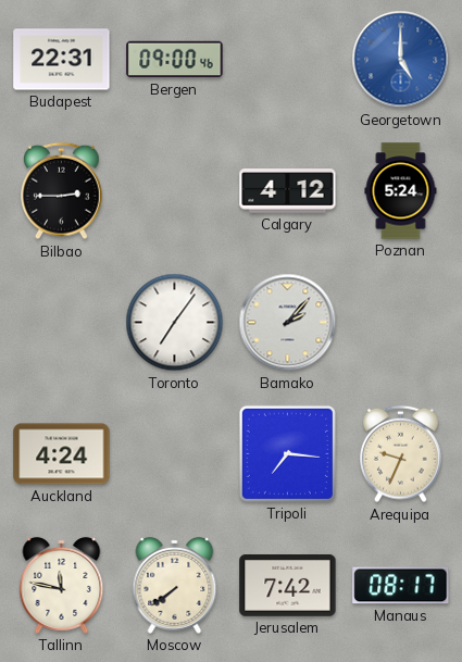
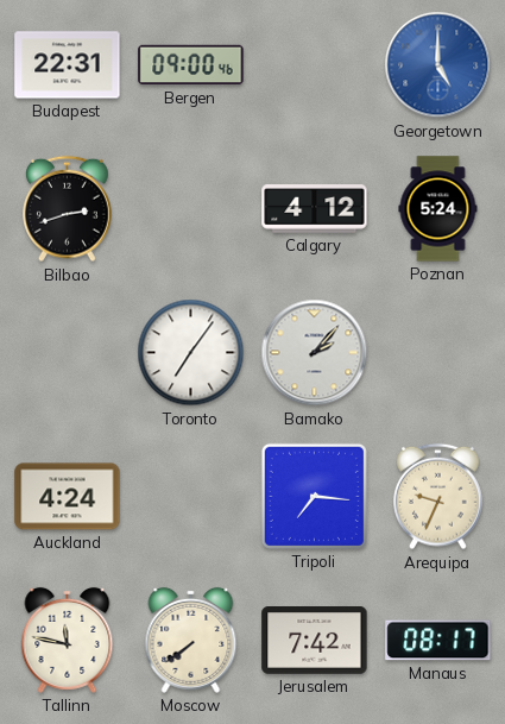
Bilbao: 2:45 -> 2:42 (68, 209)
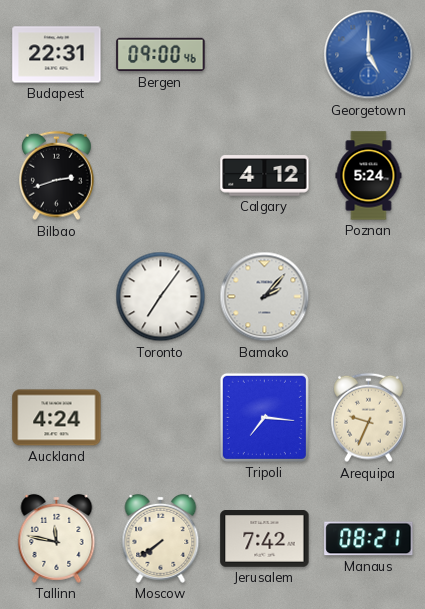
Manaus: 08:17 -> 08:21 (369, 539)
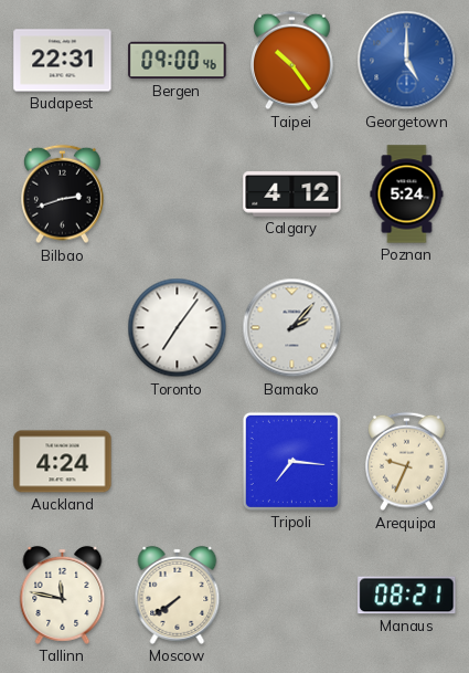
Taipei: none -> 10:24 (292, 61)
Jerusalem: 7:42 -> none (265, 539)
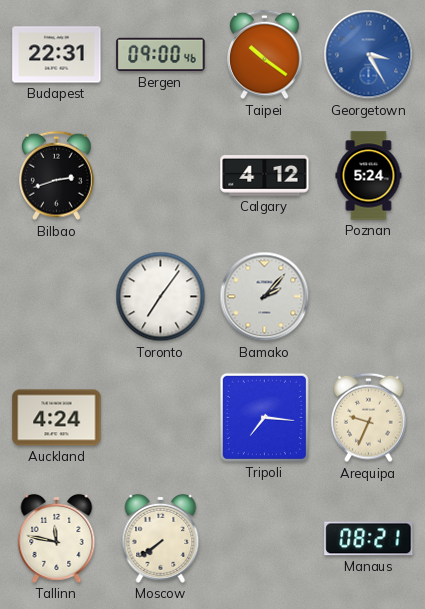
Taipei: 10:24 -> 10:21 (265, 55)
Georgetown: 5:00 -> 3:25 (369, 55)
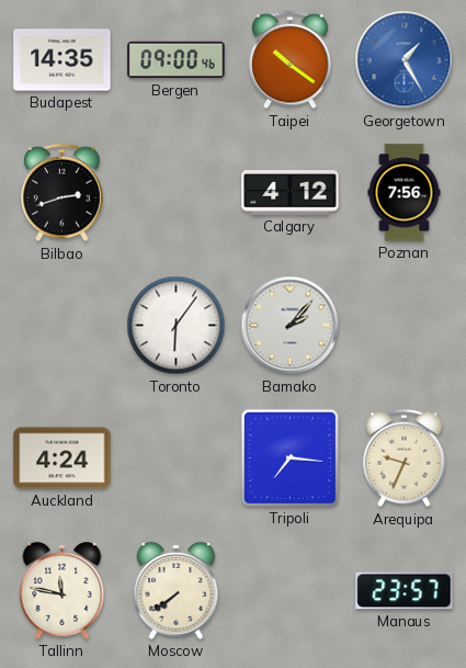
Budapest: 22:31 -> 14:35 (62, 60)
Georgetown: 3:25 -> 1:25 (405, 60)
Poznan: 5:24 -> 7:56 (405, 193)
Toronto: 7:06 -> 6:06 (177, 326)
Manaus: 08:21 -> 23:57 (405, 591)
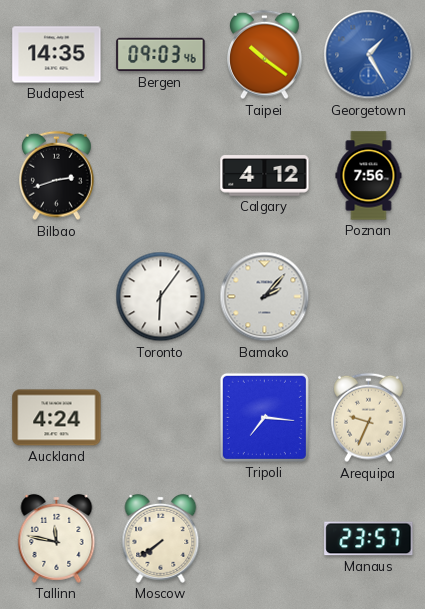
Bergen: 09:00 -> 09:03 (161, 55)
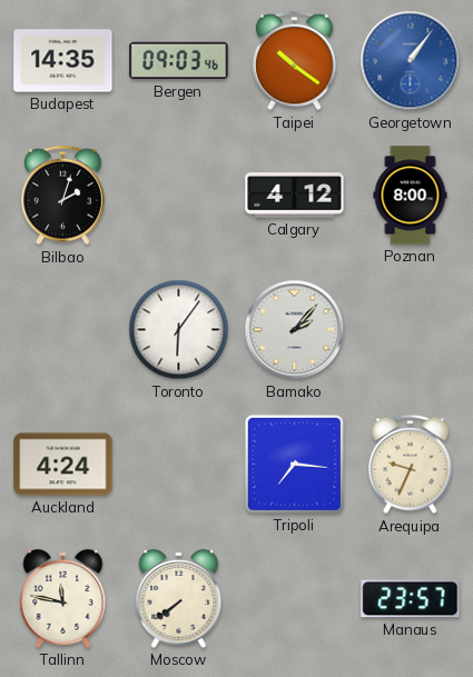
Georgetown: 1:25 -> 1:06 (411, 61)
Bilbao: 2:42 -> 2:03 (63, 196)
Poznan: 7:56 -> 8:00 (411, 196)
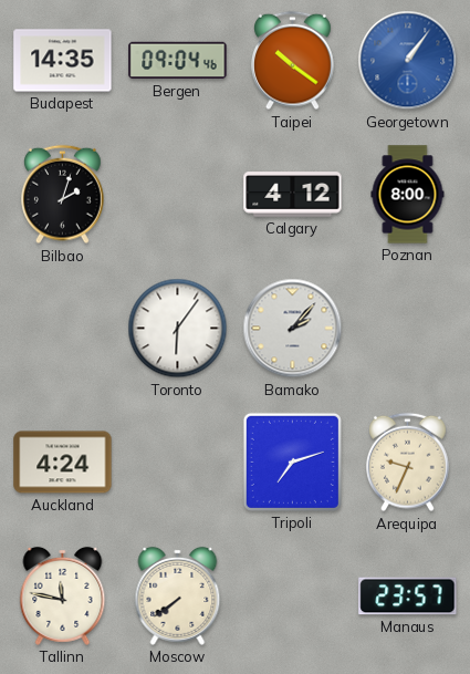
Bergen: 09:03 -> 09:04 (178, 61)
Tripoli: 7:16 -> 7:12 (292, 462)
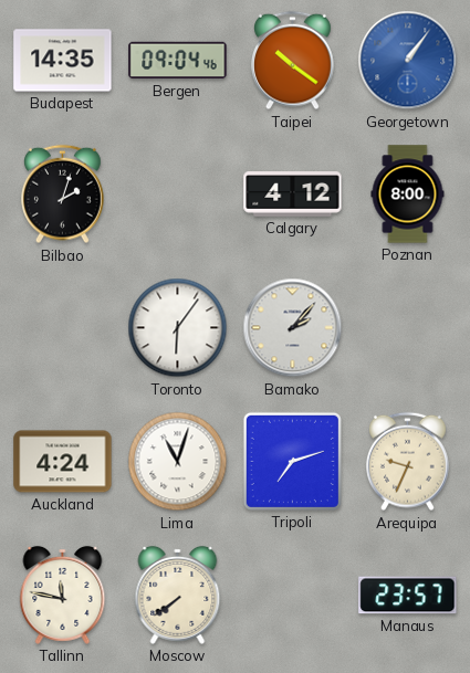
Lima: none -> 11:03 (178, 462)
